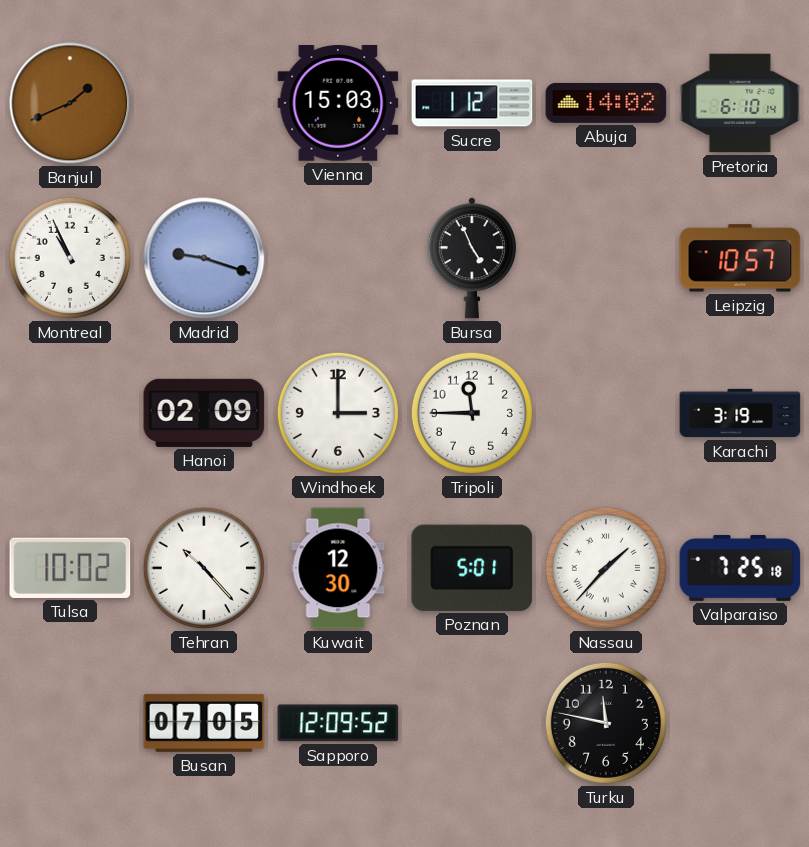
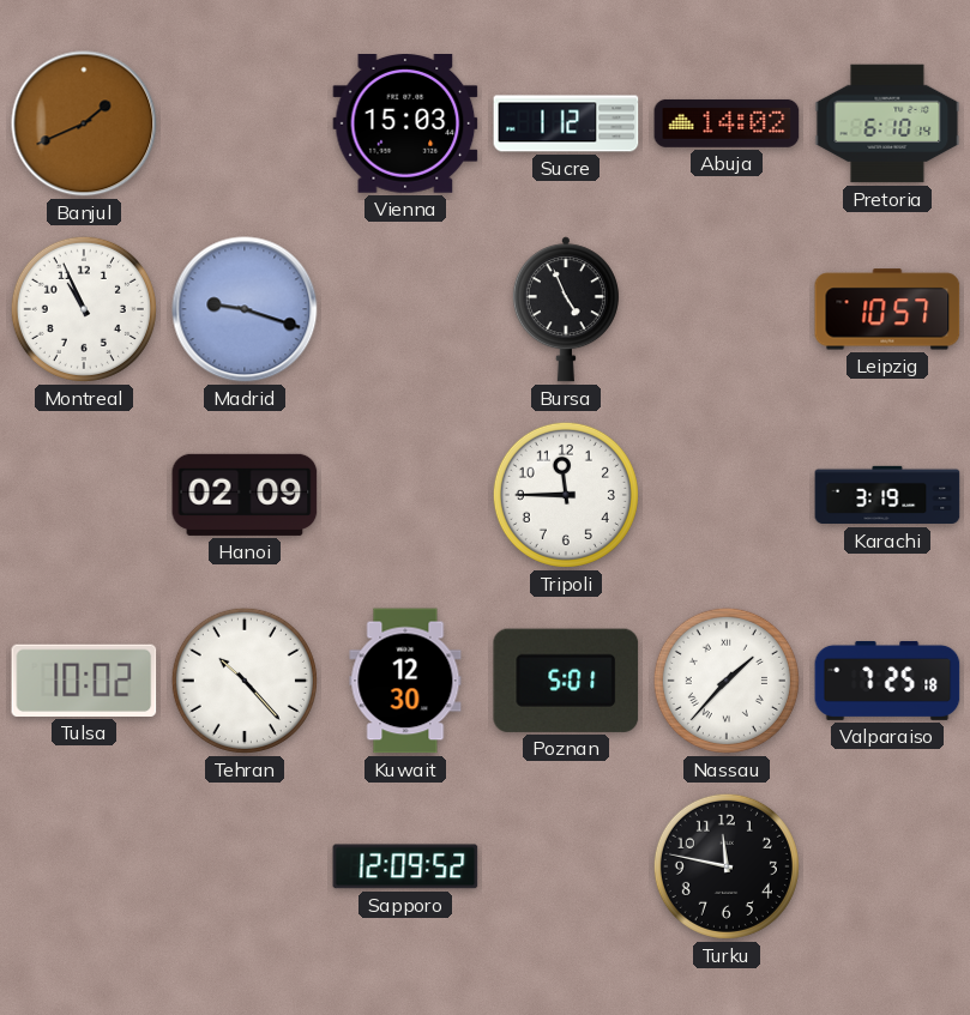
Windhoek: 3:00 -> none (338, 413)
Busan: 07:05 -> none (204, 723)
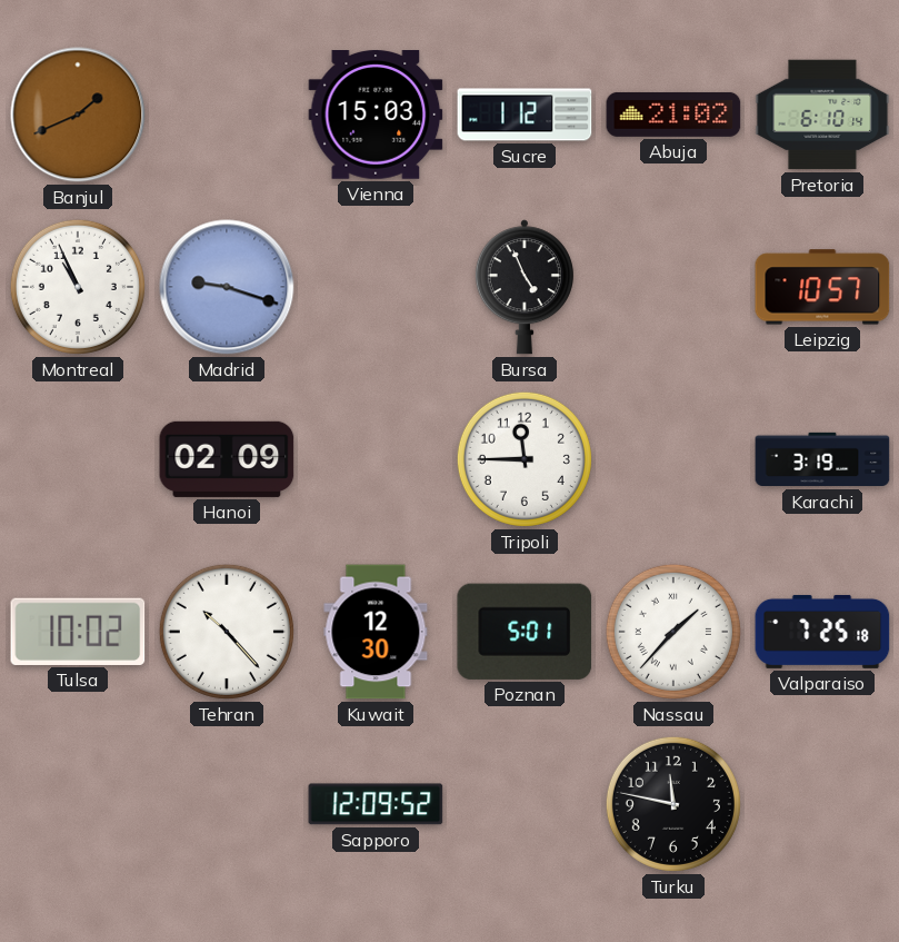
Abuja: 14:02 -> 21:02 (673, 115)
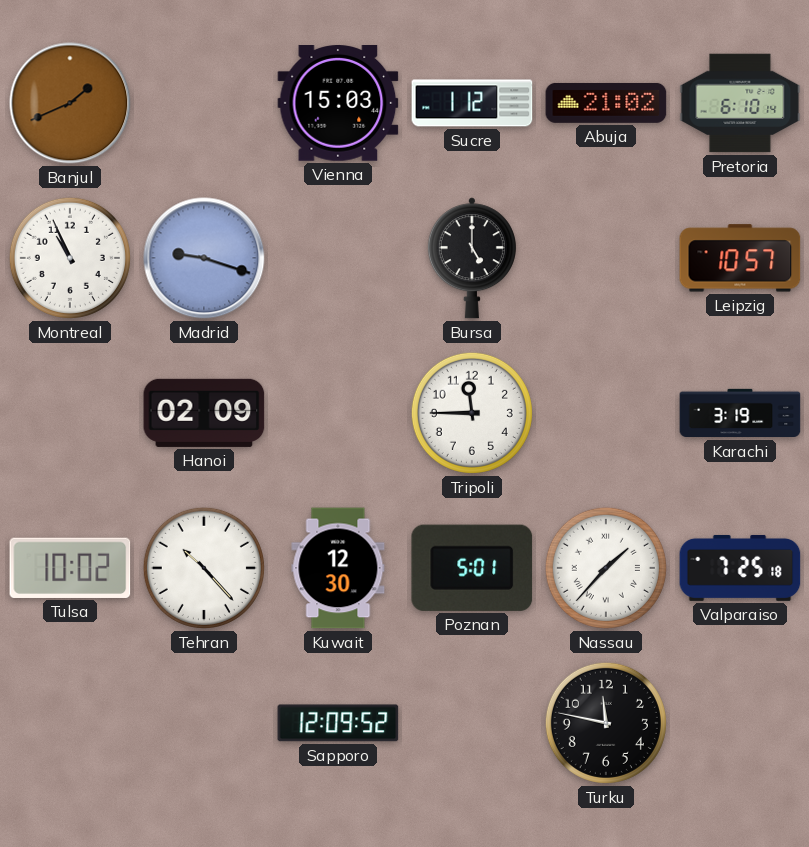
Bursa: 4:56 -> 5:00 (472, 258)
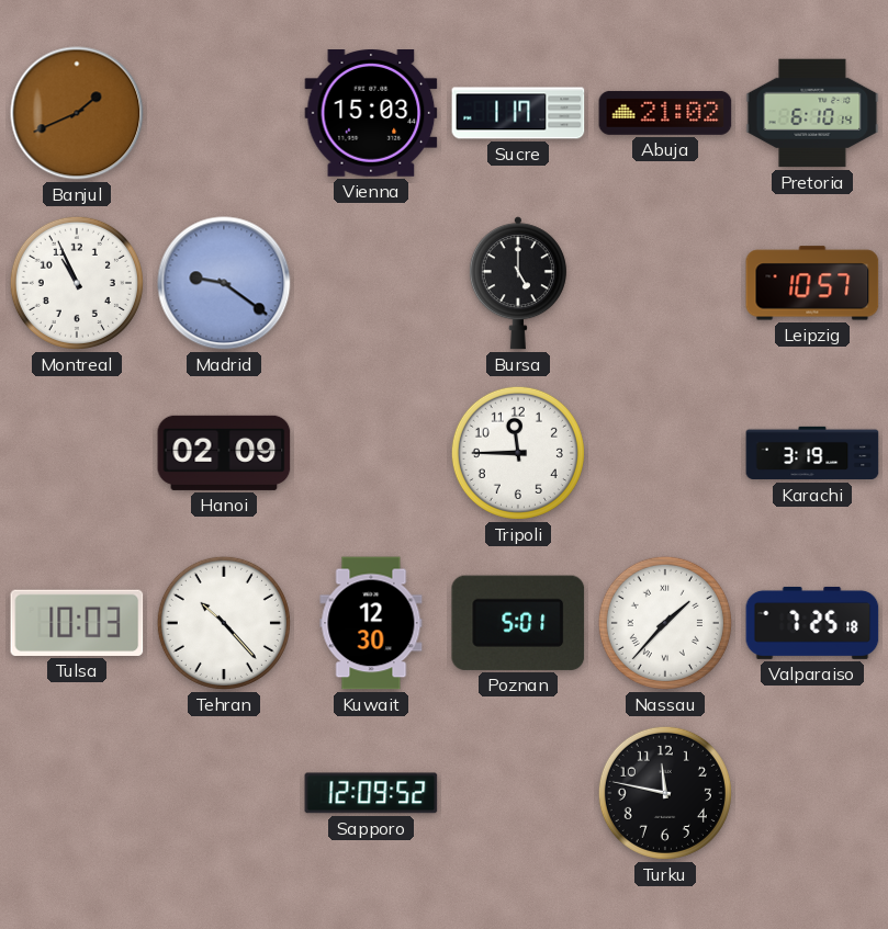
Sucre: 1:12 -> 1:17 (518, 113)
Madrid: 9:18 -> 9:21 (224, 283)
Tulsa: 10:02 -> 10:03 (77, 623)
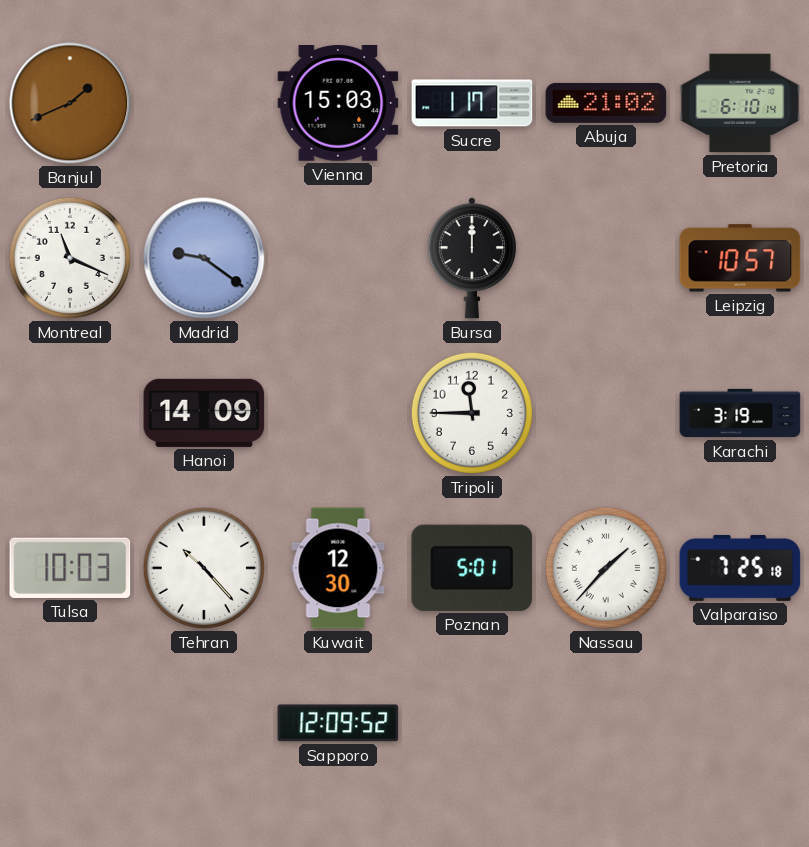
Montreal: 10:56 -> 11:19 (70, 258)
Bursa: 5:00 -> 12:00 (472, 258)
Hanoi: 02:09 -> 14:09 (204, 413)
Turku: 11:47 -> none (665, 793)
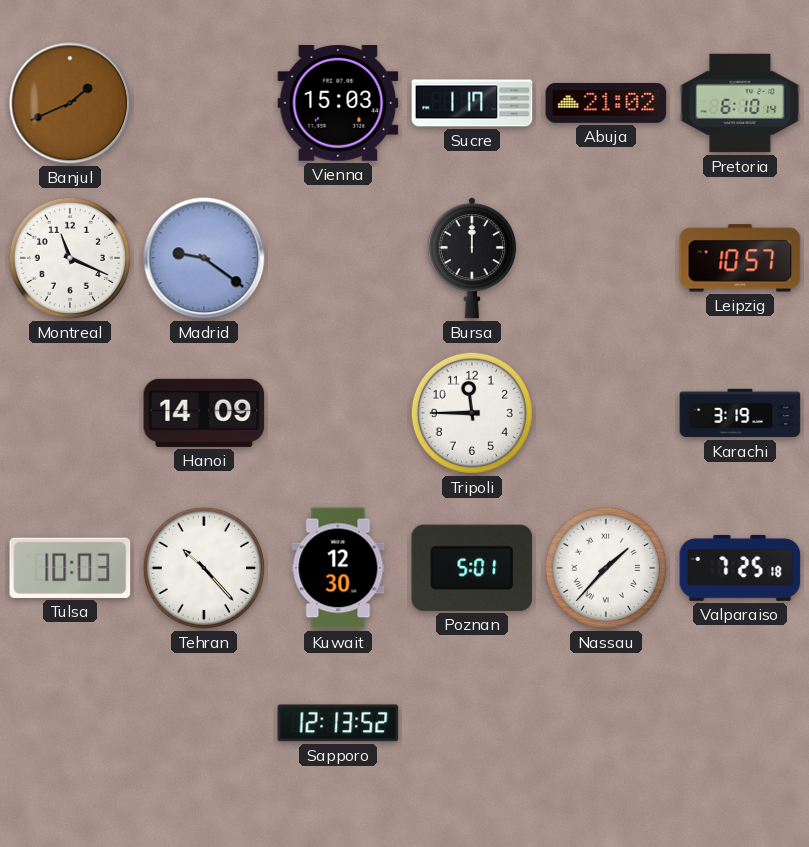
Sapporo: 12:09 -> 12:13 (338, 723)
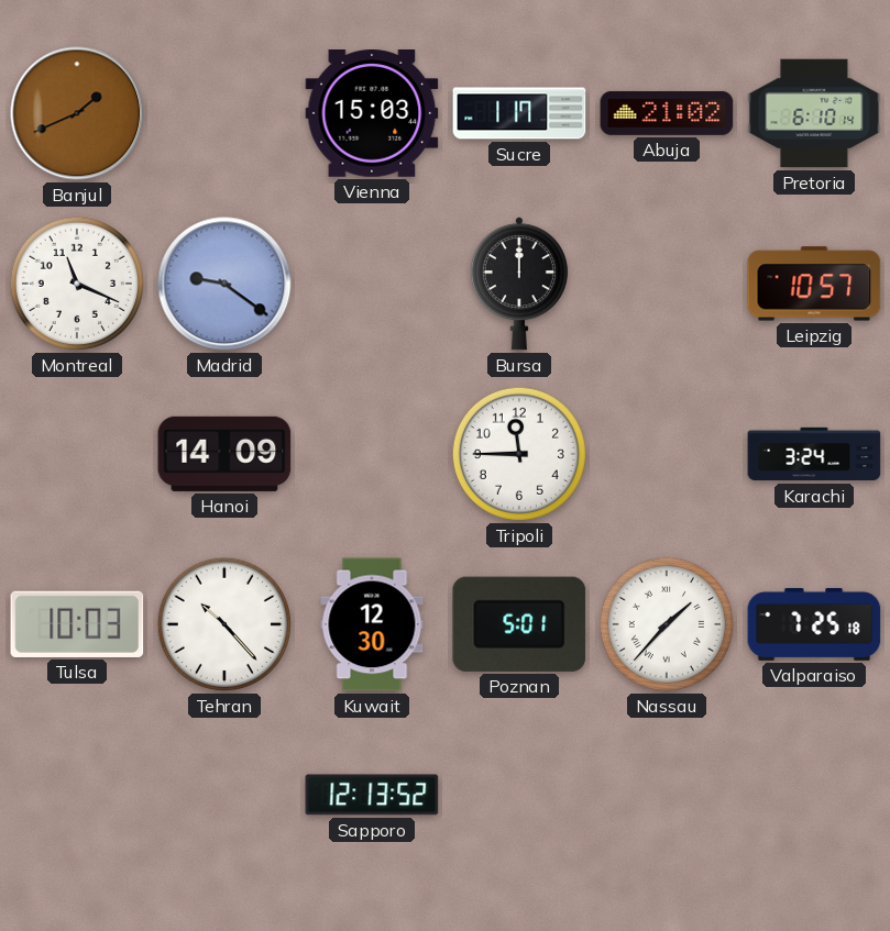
Karachi: 3:19 -> 3:24 (814, 454)
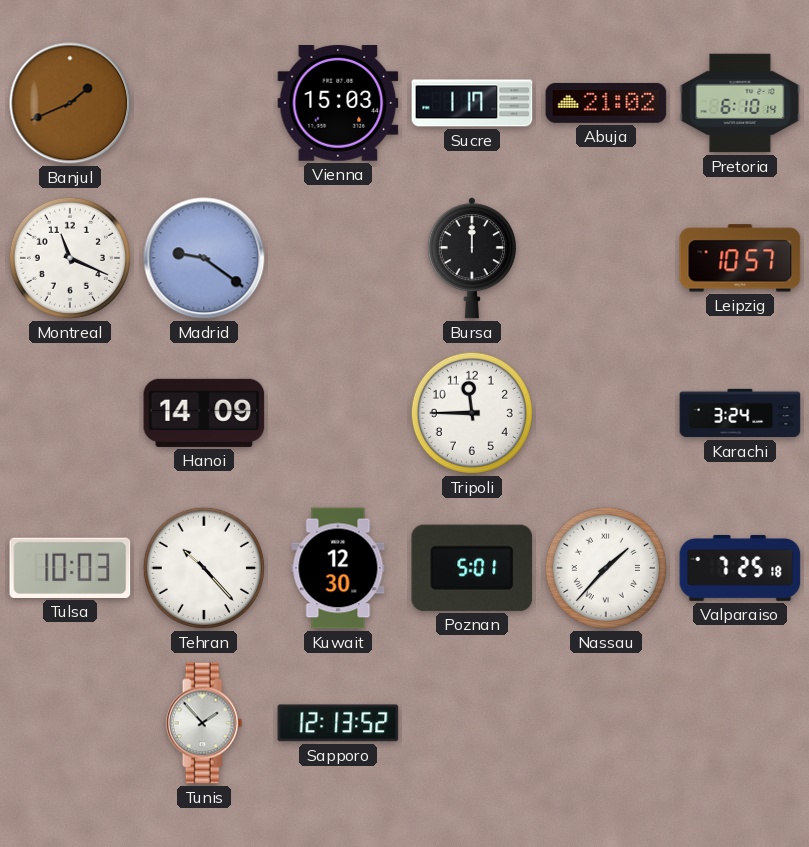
Tunis: none -> 1:53 (204, 723)
